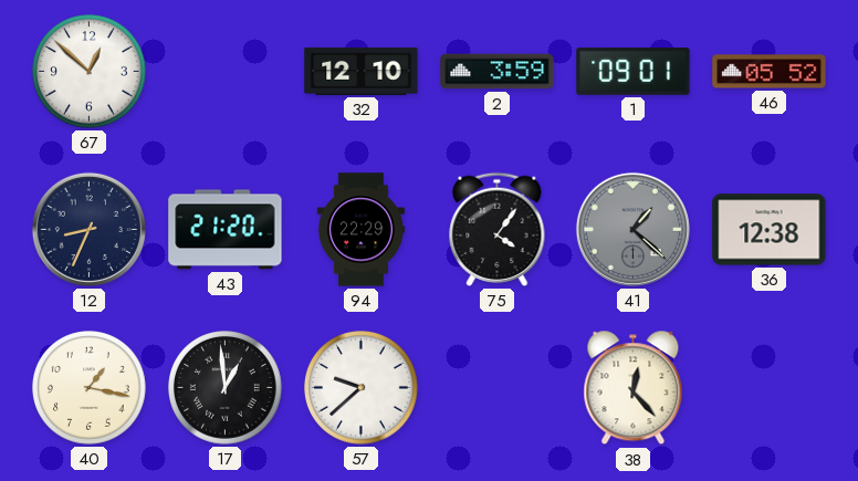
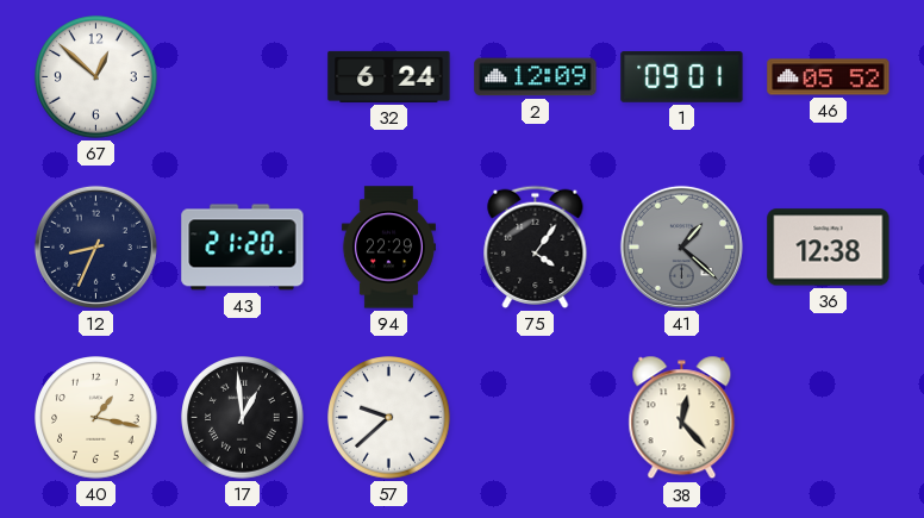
32: 12:10 -> 6:24 (389, 76)
2: 3:59 -> 12:09 (536, 77)
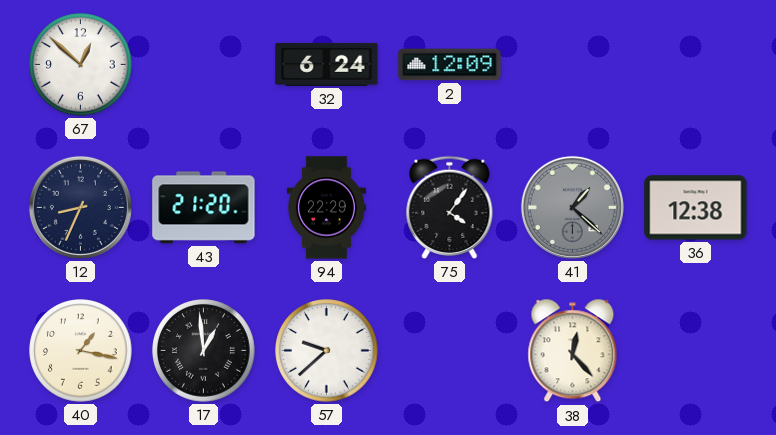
1: 09:01 -> none (682, 77)
46: 05:52 -> none (829, 77)
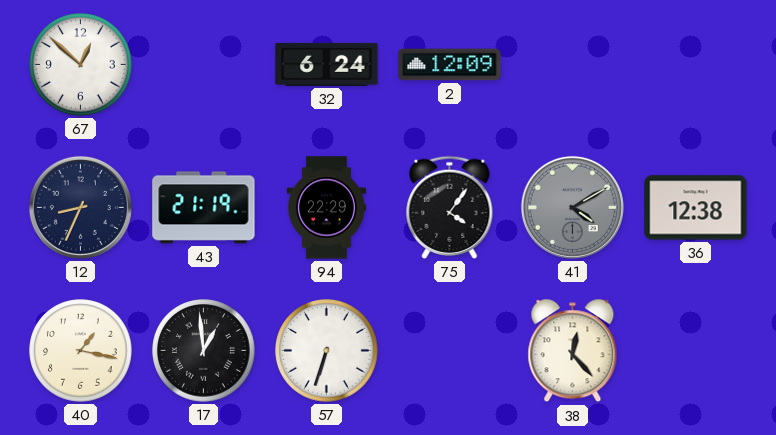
43: 21:20 -> 21:19 (204, 208)
41: 1:22 -> 4:10 (572, 207)
57: 9:38 -> 6:33 (327, 351)
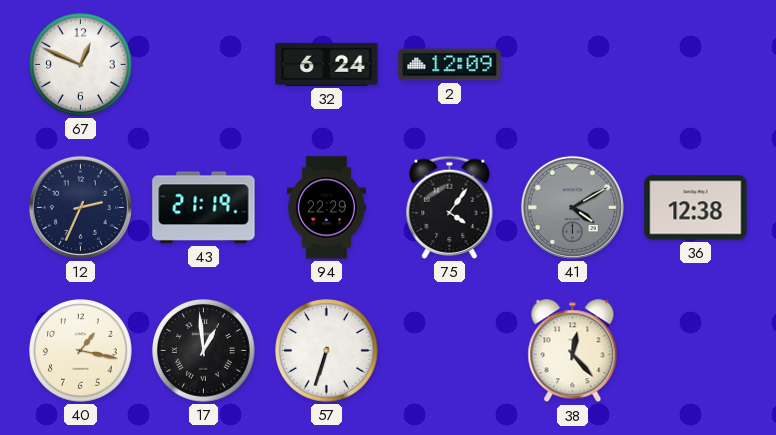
67: 12:52 -> 12:49 (81, 65)
12: 8:34 -> 2:34 (80, 207)
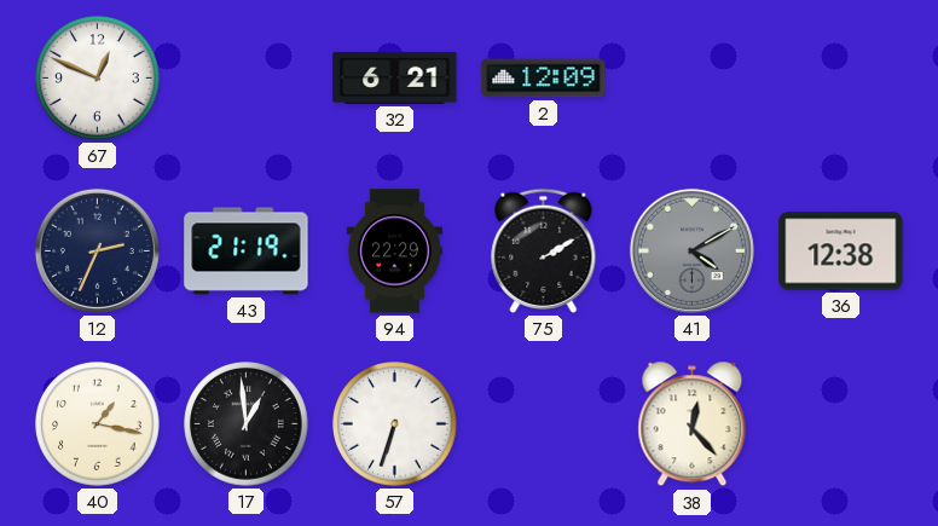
32: 6:24 -> 6:21 (395, 77)
75: 4:06 -> 2:10 (544, 250)
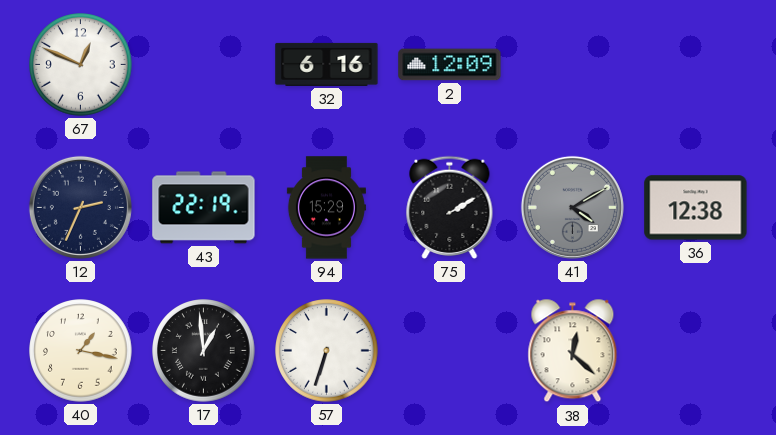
32: 6:21 -> 6:16 (327, 64)
43: 21:19 -> 22:19 (204, 208)
94: 22:29 -> 15:29 (326, 208)
38: 12:23 -> 12:22 (573, 351)
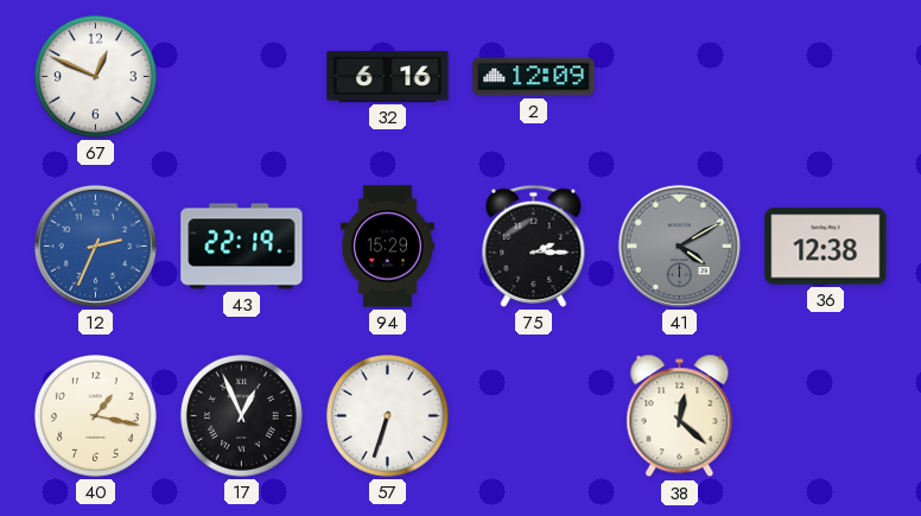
12 dial: navy -> blue (95, 246)
75: 2:10 -> 2:15 (534, 246)
17: 12:59 -> 12:56 (242, 416)
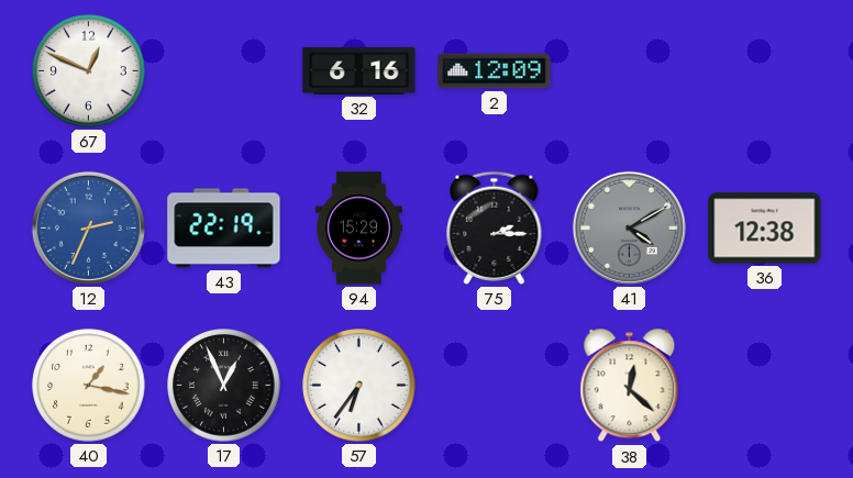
57: 6:33 -> 6:36 (359, 386)
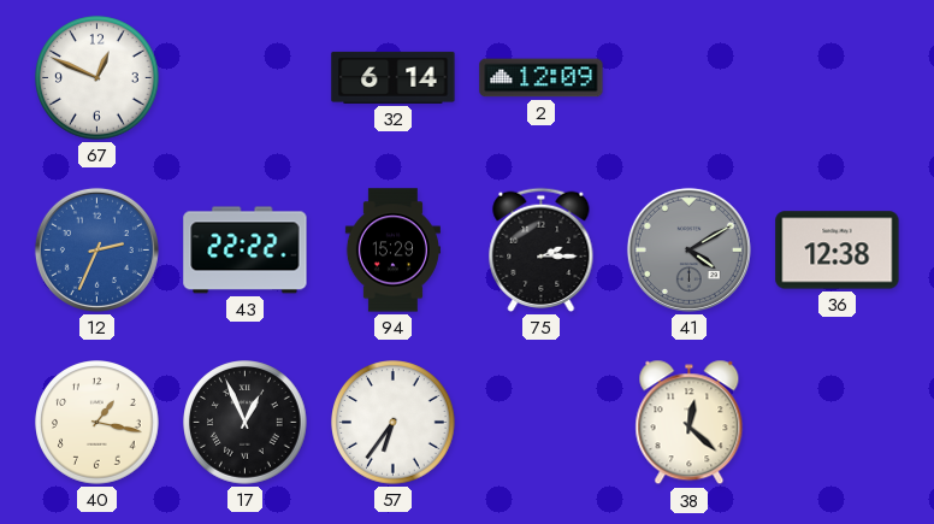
32: 6:16 -> 6:14 (394, 77)
43: 22:19 -> 22:22 (246, 251)
